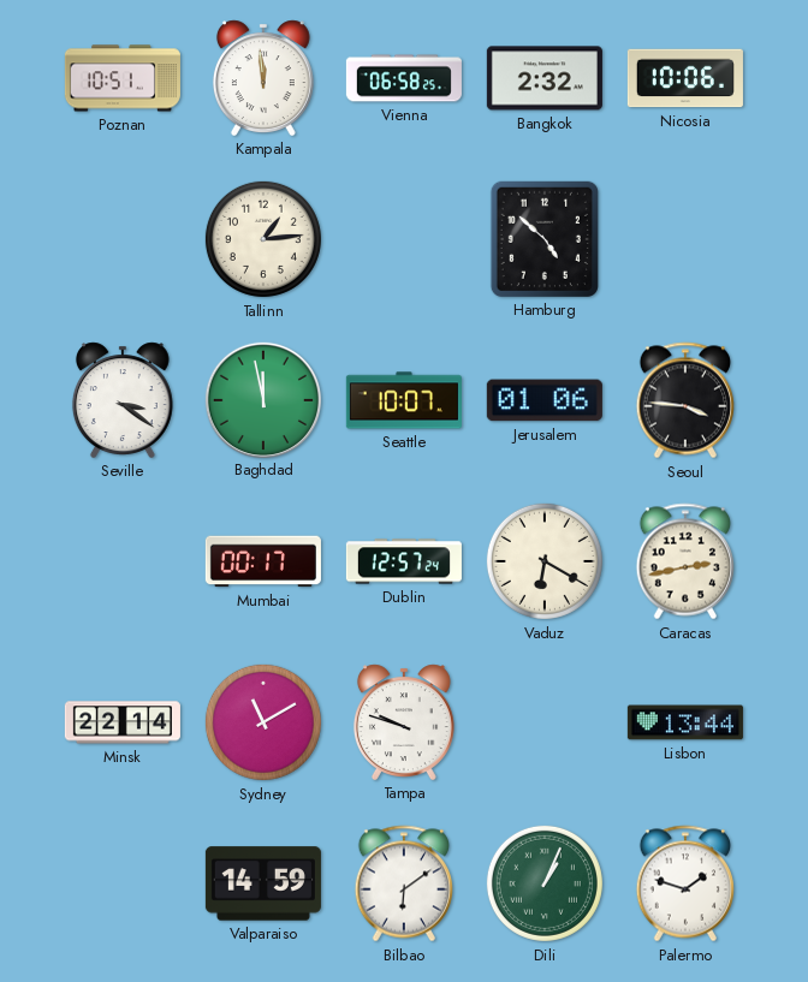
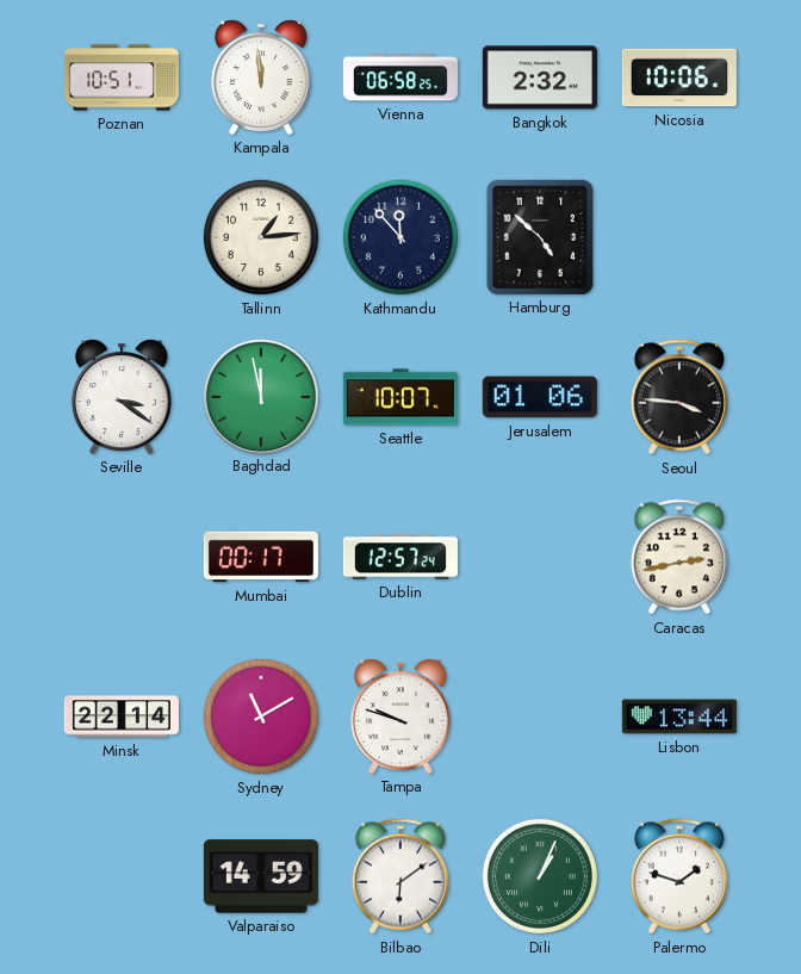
Kathmandu: none -> 11:53 (401, 237)
Vaduz: 6:20 -> none (545, 561)
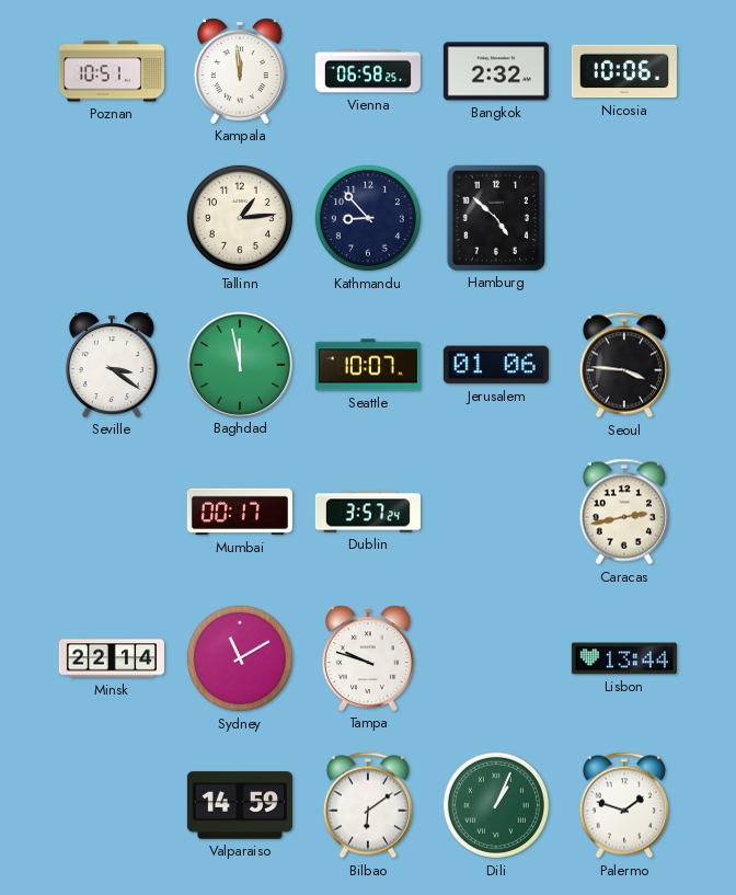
Kathmandu: 11:53 -> 8:53 (368, 218)
Dublin: 12:57 -> 3:57 (368, 512)
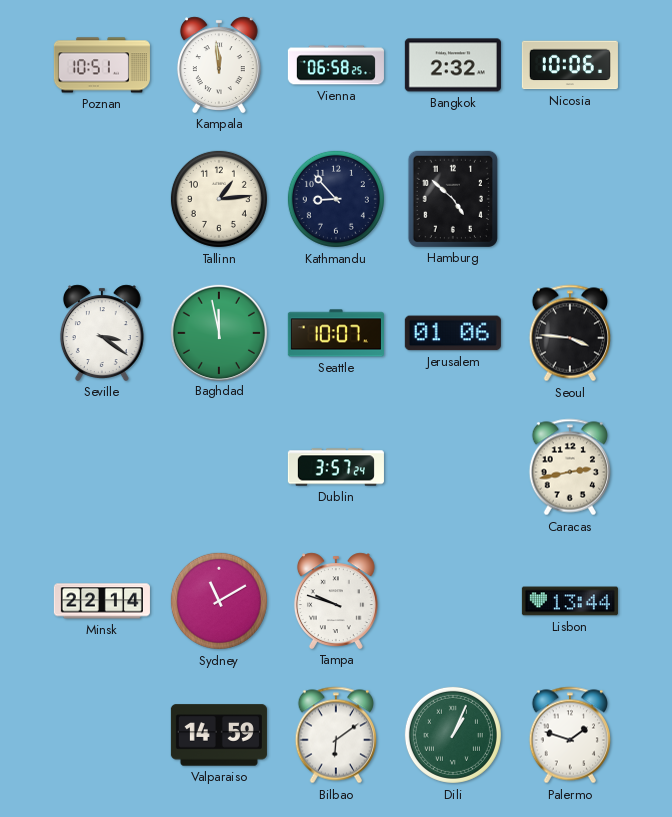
Mumbai: 00:17 -> none (240, 512)
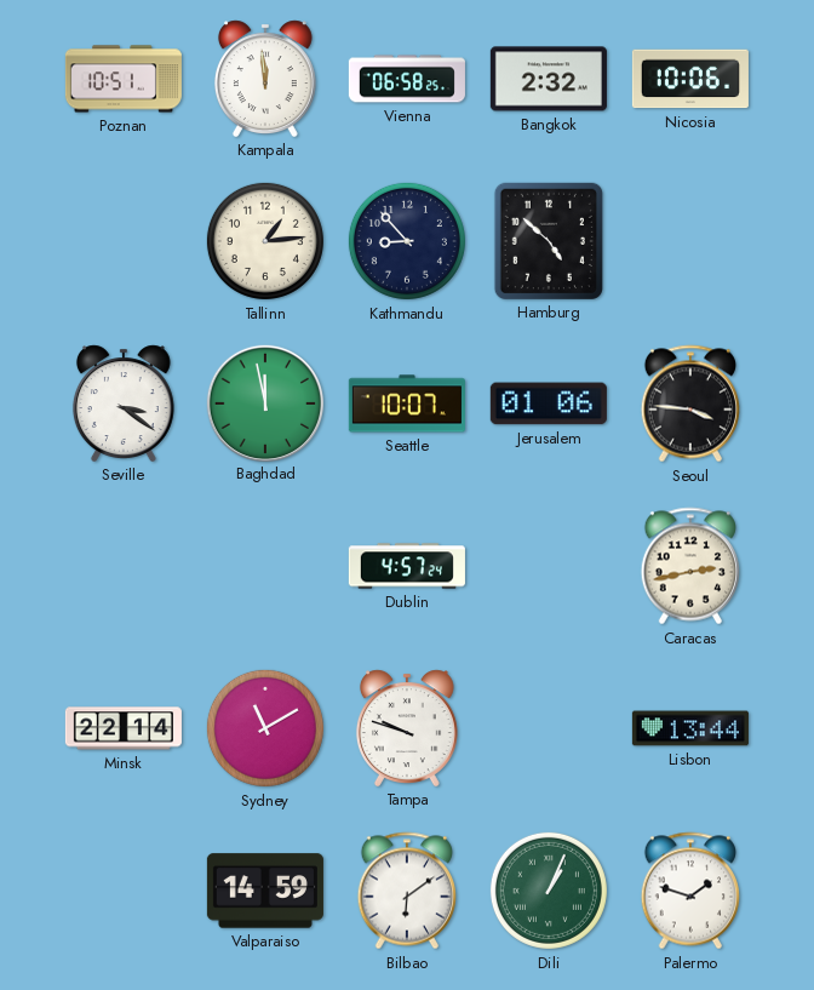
Dublin: 3:57 -> 4:57 (407, 566)
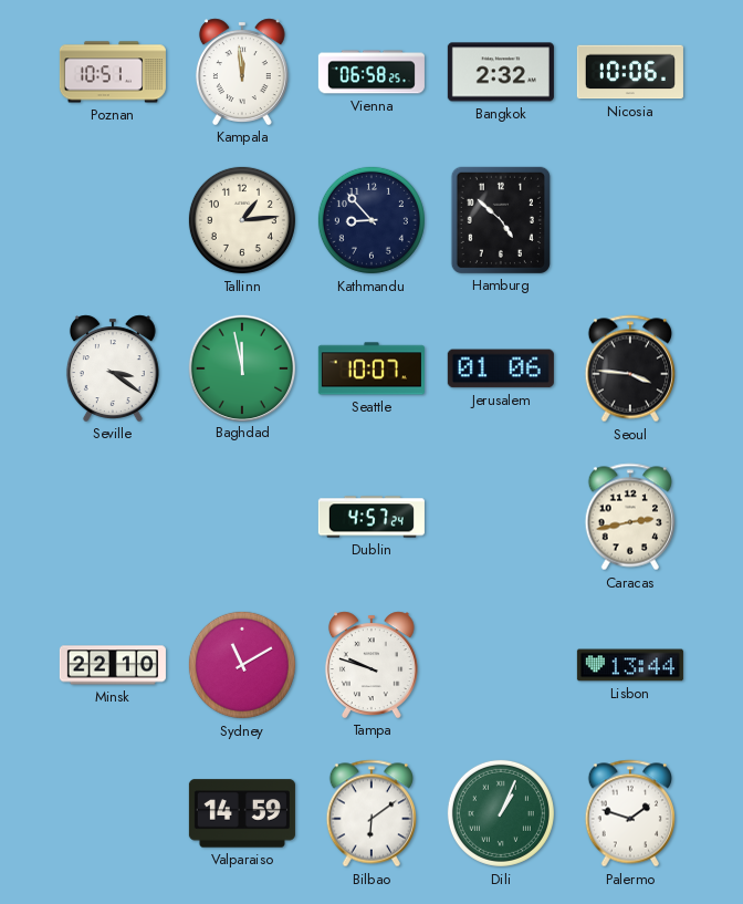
Minsk: 22:14 -> 22:10 (113, 665)
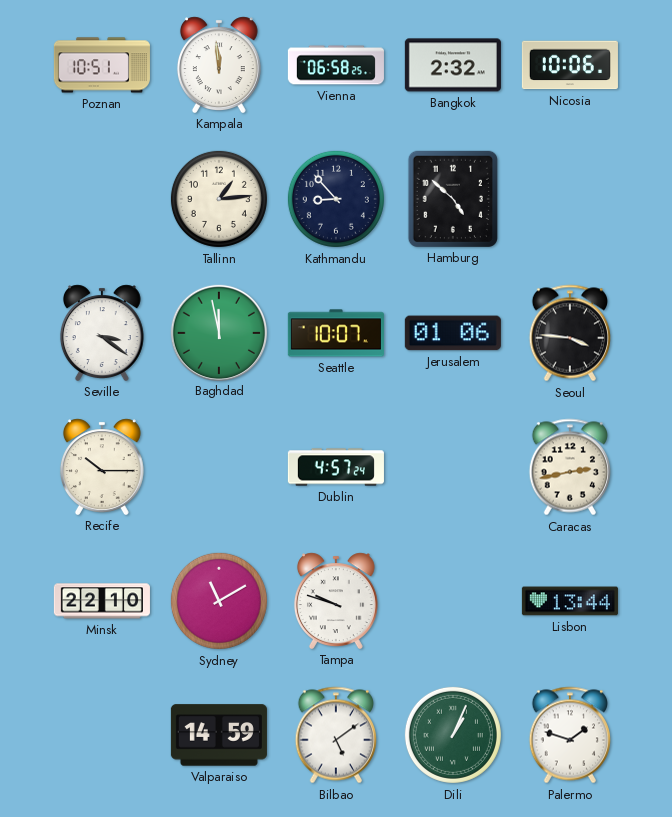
Recife: none -> 10:15 (102, 467)
Bilbao: 6:09 -> 5:09 (335, 735)
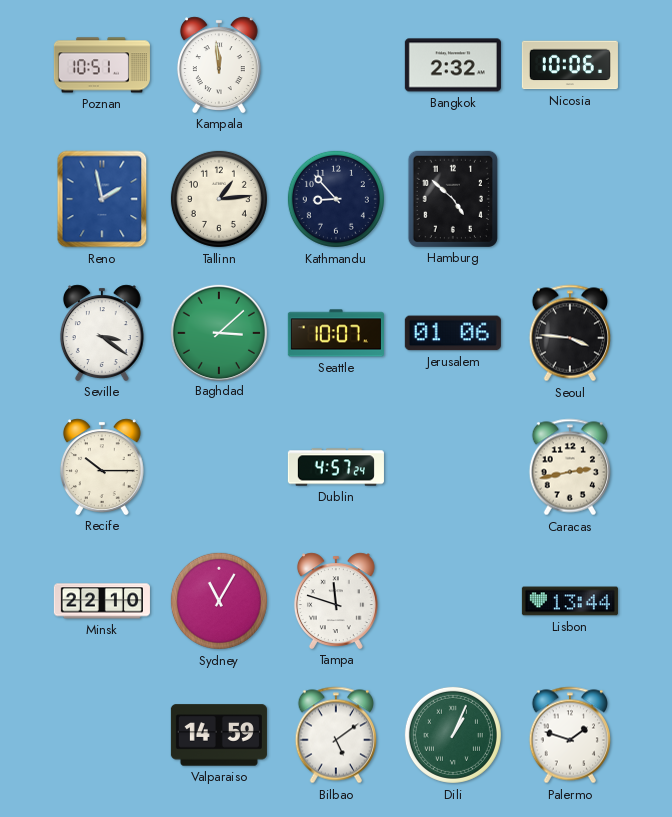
Vienna: 06:58 -> none (336, 65)
Reno: none -> 1:58 (102, 199)
Baghdad: 11:58 -> 3:08 (218, 332)
Sydney: 11:10 -> 11:05 (219, 601)
Tampa: 9:48 -> 11:48 (336, 601)
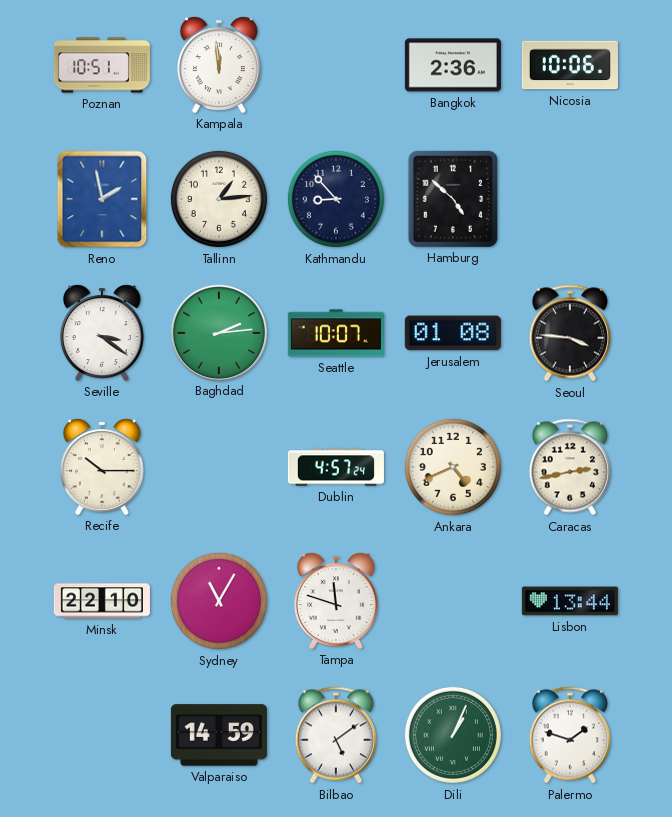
Bangkok: 2:32 -> 2:36 (453, 65)
Baghdad: 3:08 -> 2:14 (218, 332)
Jerusalem: 01:06 -> 01:08 (453, 333)
Ankara: none -> 4:41 (453, 467)
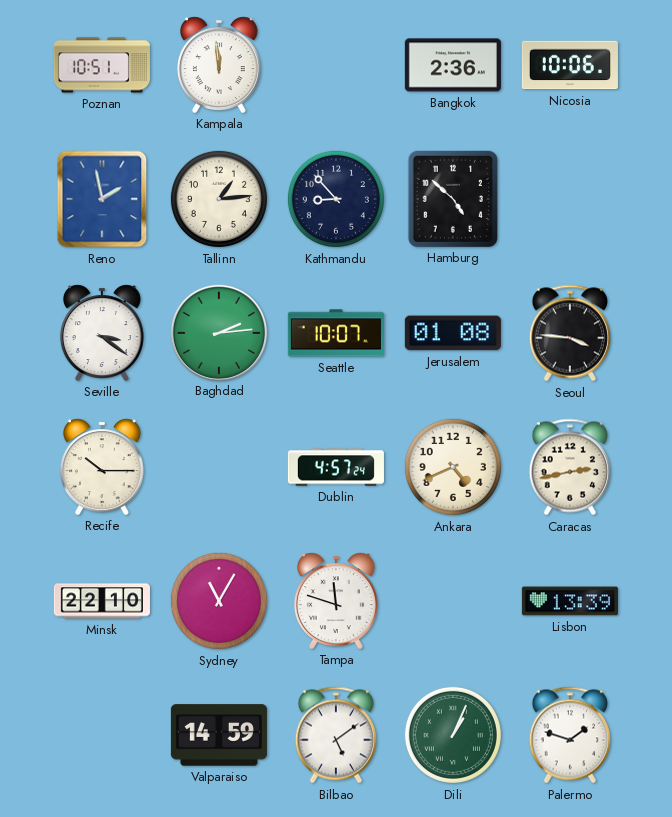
Lisbon: 13:44 -> 13:39 (570, 601)
